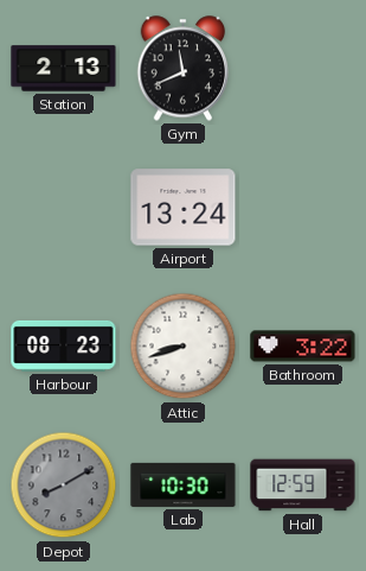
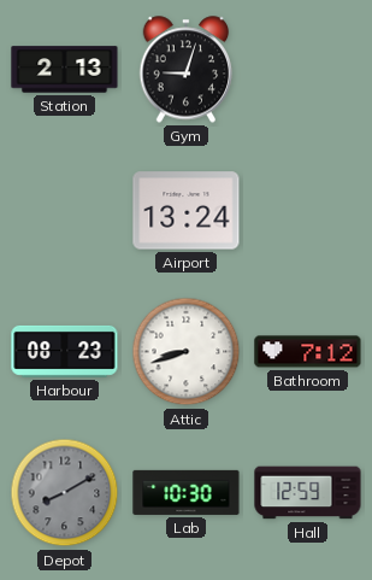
Gym: 11:41 -> 9:03 (187, 70)
Bathroom: 3:22 -> 7:12 (308, 352)
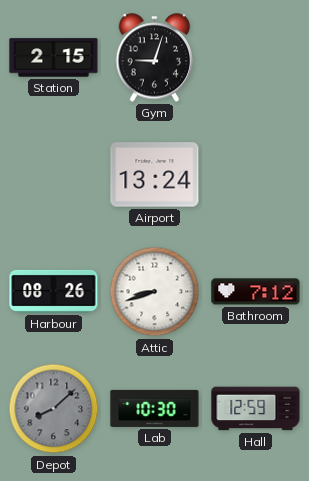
Station: 2:13 -> 2:15 (54, 58)
Harbour: 08:23 -> 08:26 (54, 291)
Depot: 8:10 -> 8:08 (54, 409)
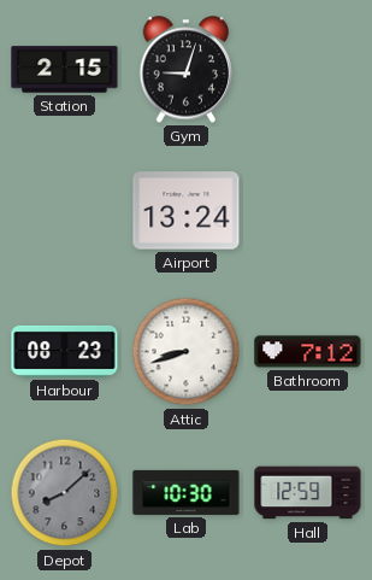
Harbour: 08:26 -> 08:23 (65, 351)
